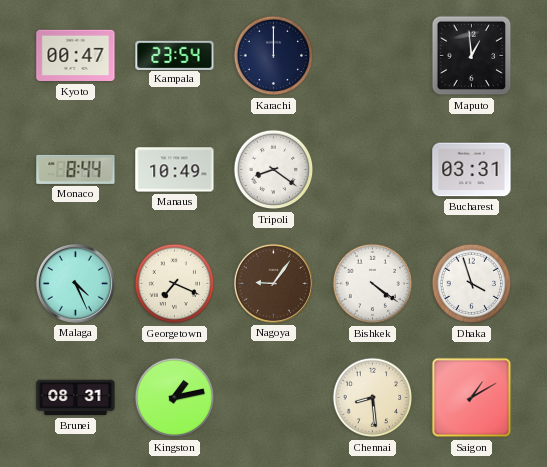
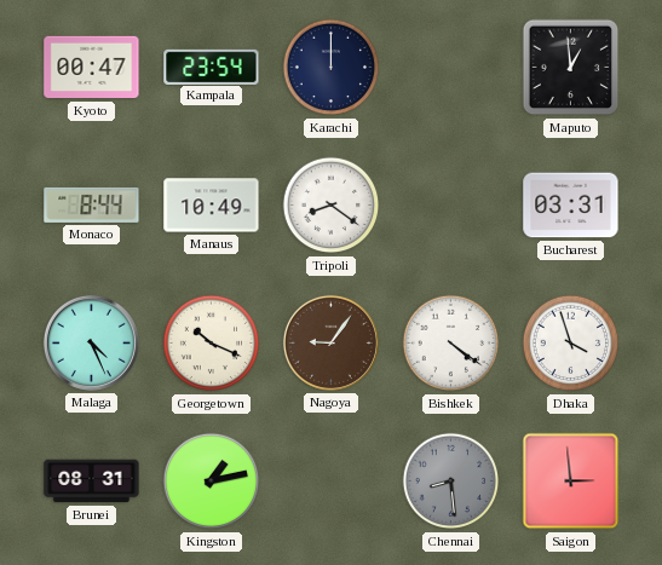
Georgetown: 7:19 -> 10:19 (212, 344)
Chennai dial: cream -> grey (451, 482)
Saigon: 1:10 -> 2:59 (571, 482)
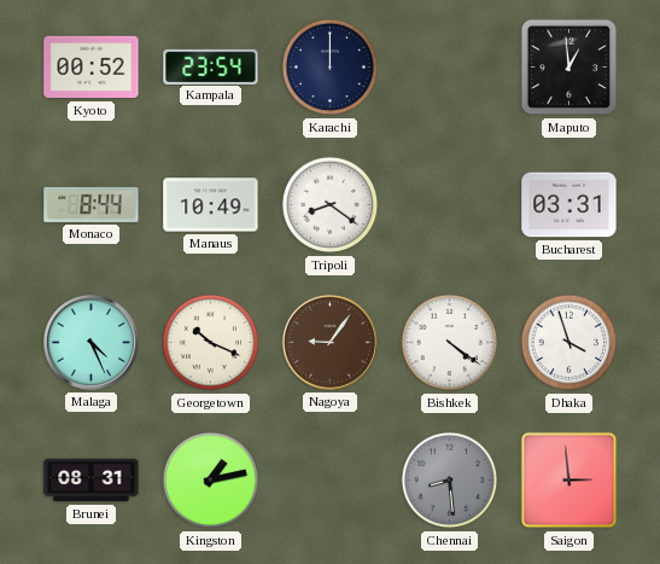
Kyoto: 00:47 -> 00:52 (92, 68)
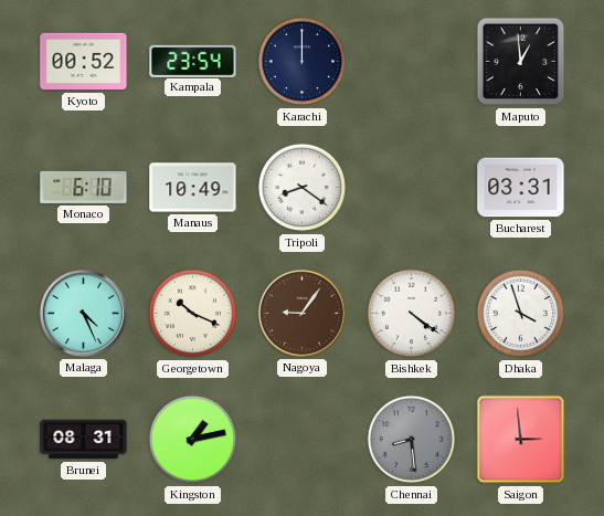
Monaco: 8:44 -> 6:10 (84, 187)
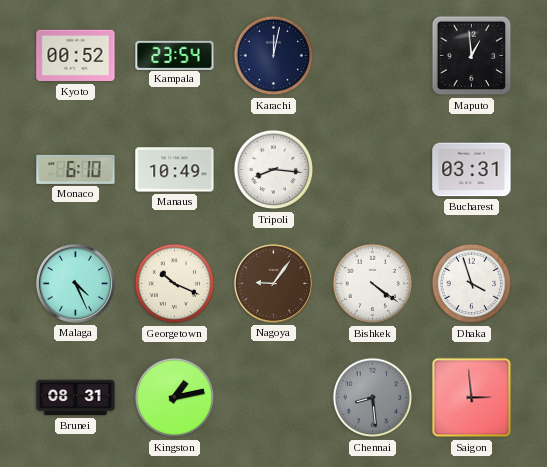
Karachi: 12:00 -> 12:02 (274, 56)
Tripoli: 8:21 -> 8:16 (274, 170)
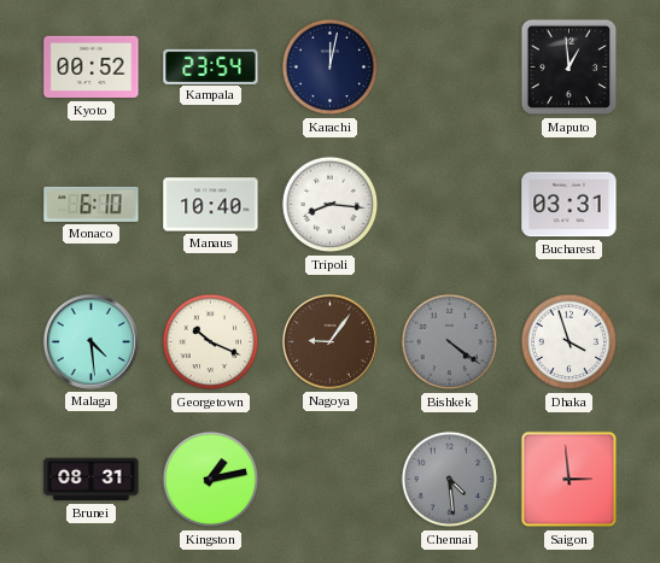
Manaus: 10:49 -> 10:40 (211, 205)
Malaga: 4:26 -> 4:29 (90, 341)
Bishkek dial: white -> grey (450, 342)
Chennai: 8:29 -> 4:29 (450, 480)
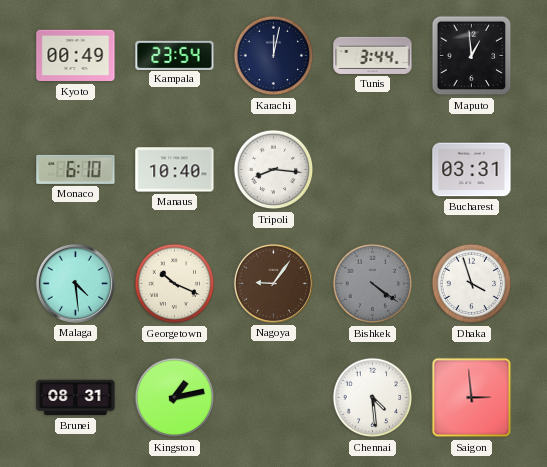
Kyoto: 00:52 -> 00:49 (76, 56)
Tunis: none -> 3:44 (373, 55)
Chennai dial: grey -> white (373, 398)
